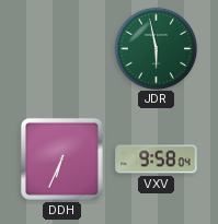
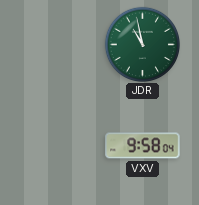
JDR: 5:58 -> 10:58 (142, 44)
DDH: 6:34 -> none (61, 158)
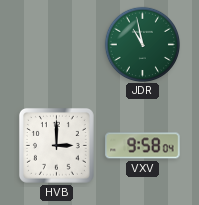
HVB: none -> 3:00 (56, 145)
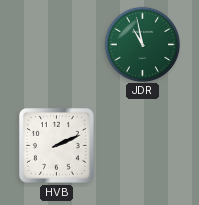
HVB: 3:00 -> 2:11 (56, 145)
VXV: 9:58 -> none (143, 146)
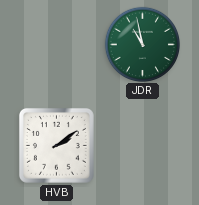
HVB: 2:11 -> 2:09 (56, 145)
